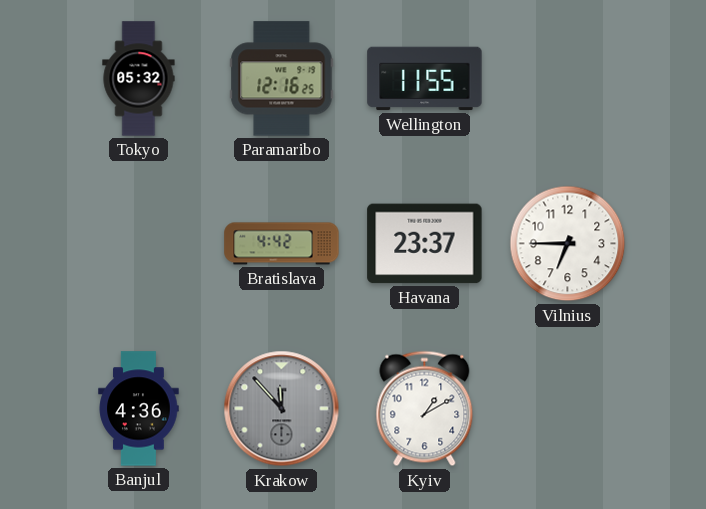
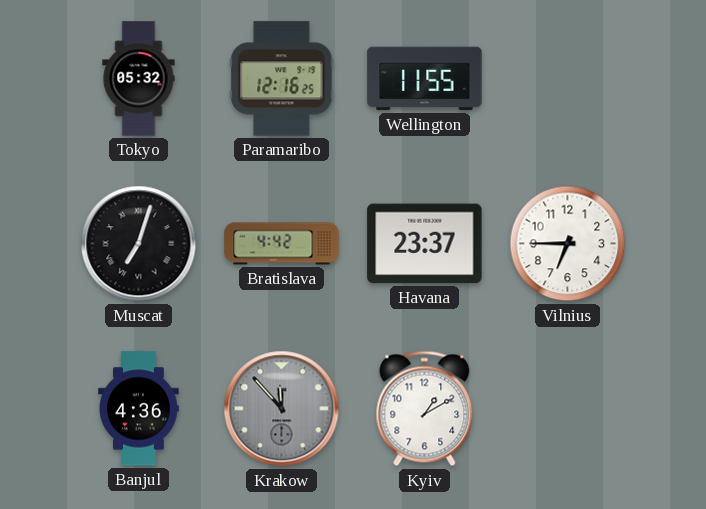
Muscat: none -> 7:03 (139, 244)
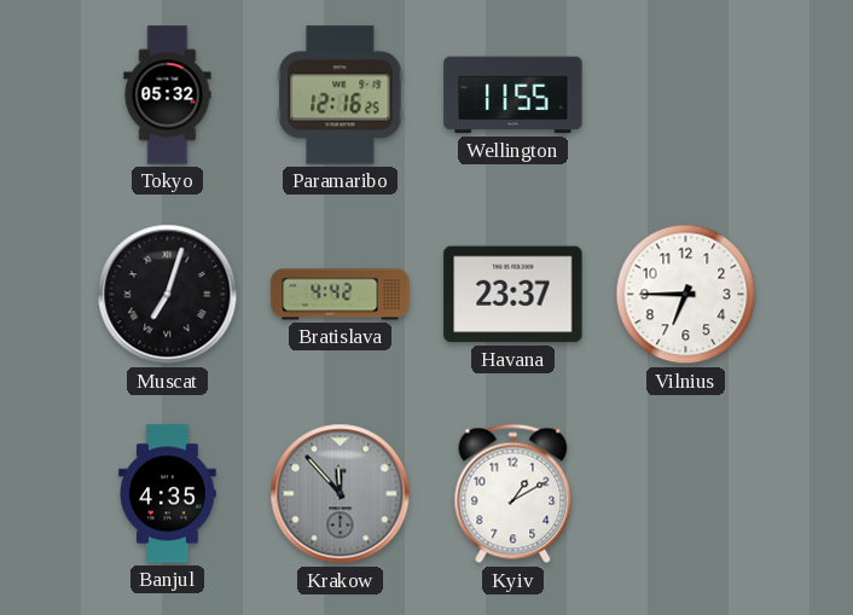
Banjul: 4:36 -> 4:35 (168, 494)
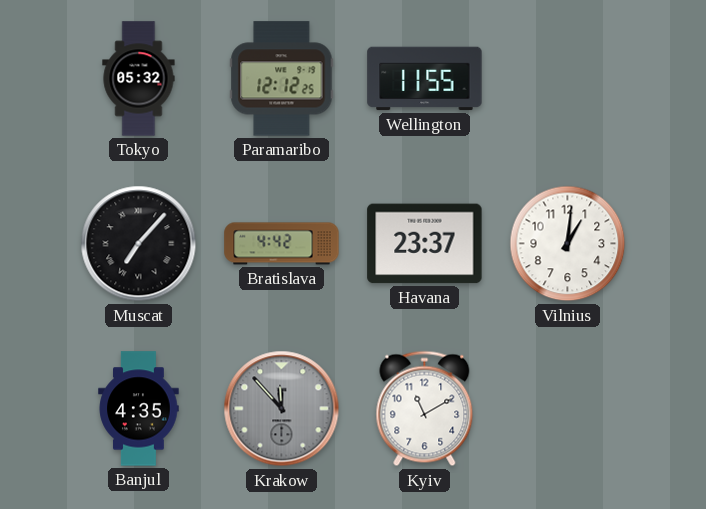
Paramaribo: 12:16 -> 12:12 (282, 79)
Muscat: 7:03 -> 7:07 (139, 244)
Vilnius: 6:45 -> 1:01 (568, 244)
Kyiv: 1:10 -> 11:10 (425, 409)
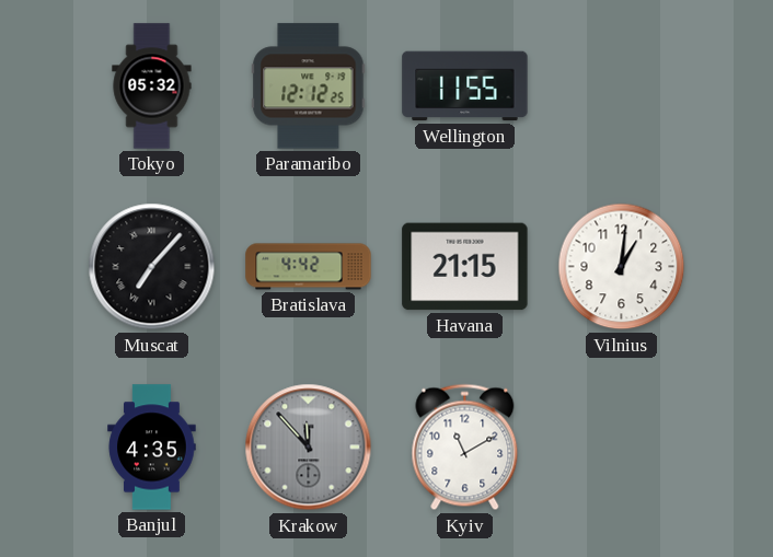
Havana: 23:37 -> 21:15 (465, 267)
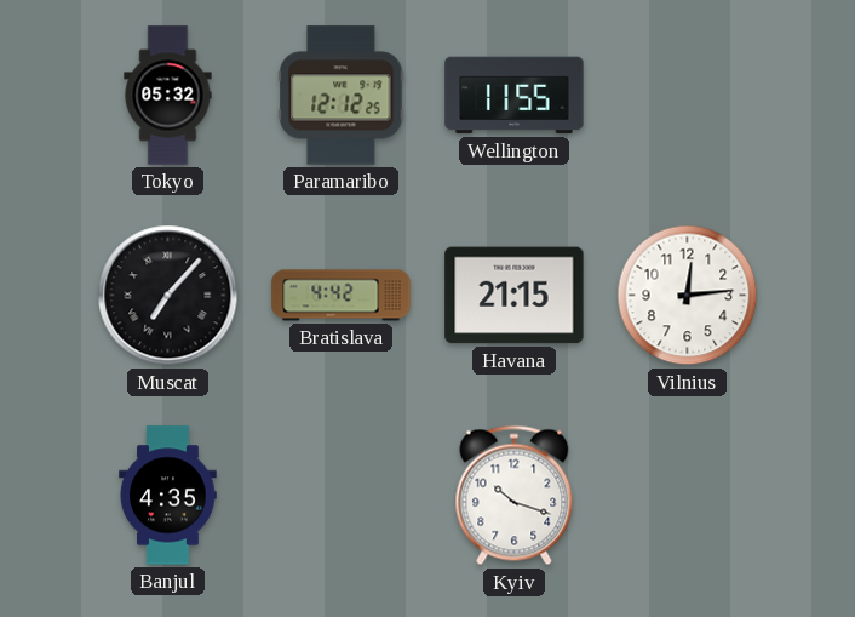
Vilnius: 1:01 -> 12:14 (688, 296)
Krakow: 11:53 -> none (309, 448)
Kyiv: 11:10 -> 10:18 (515, 496)
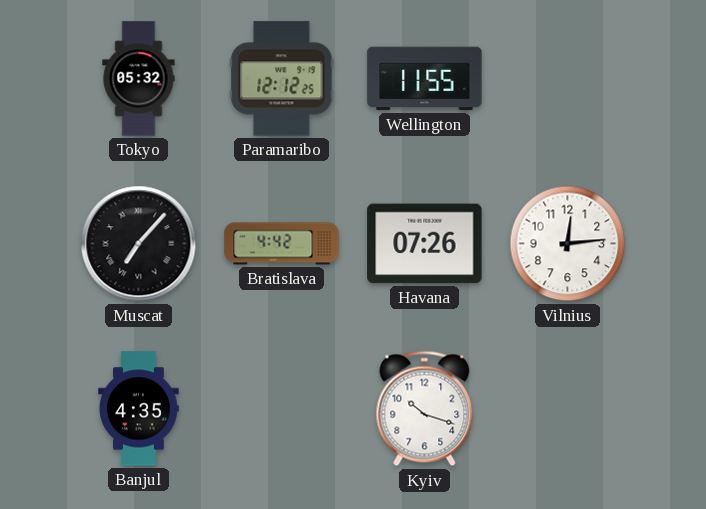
Havana: 21:15 -> 07:26 (425, 244)
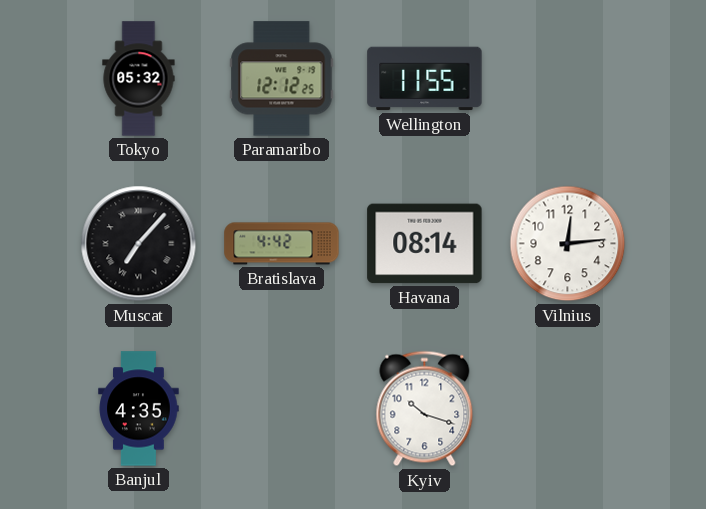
Havana: 07:26 -> 08:14 (425, 244)
